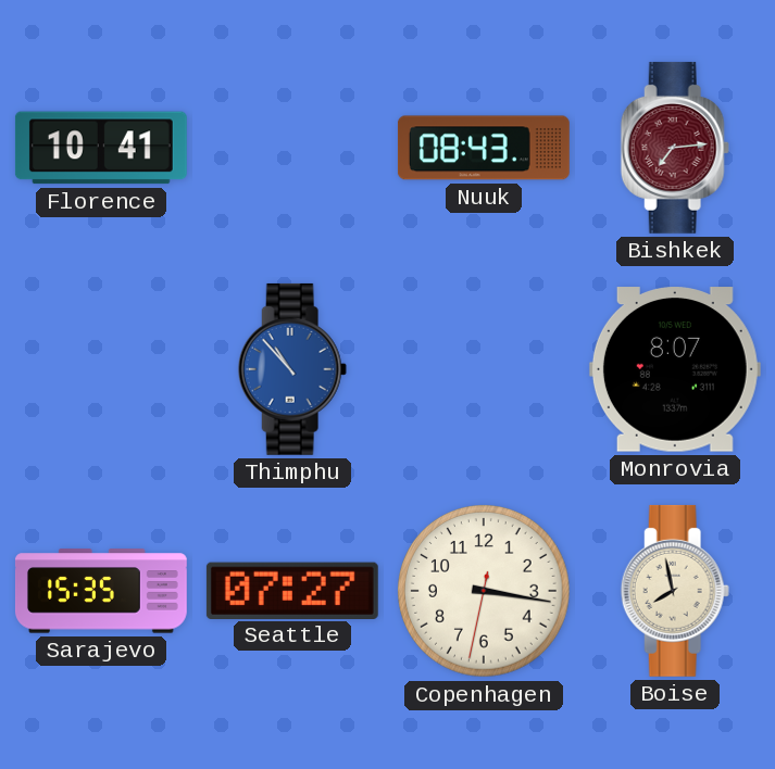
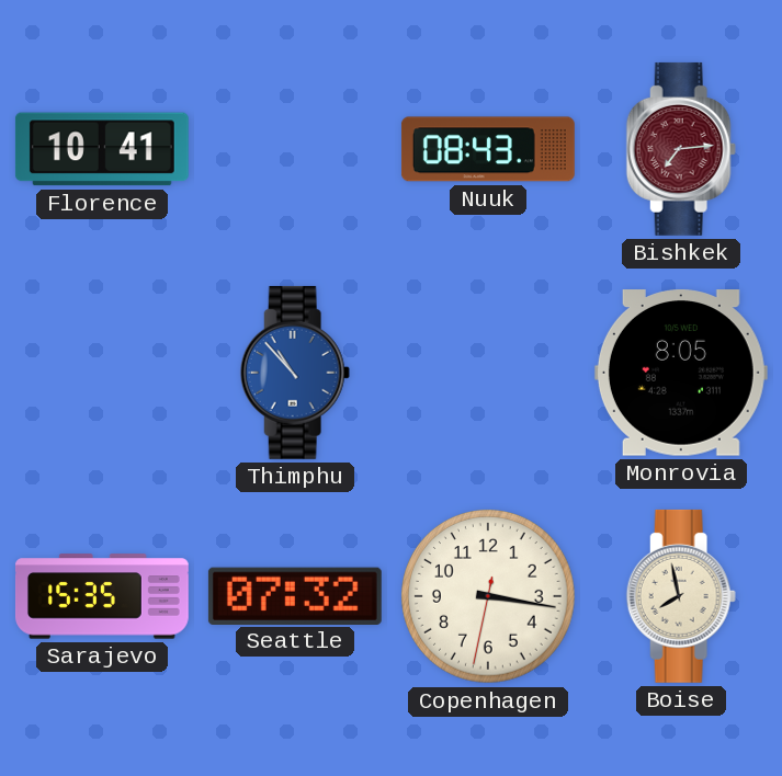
Monrovia: 8:07 -> 8:05 (681, 373)
Seattle: 07:27 -> 07:32 (295, 595)
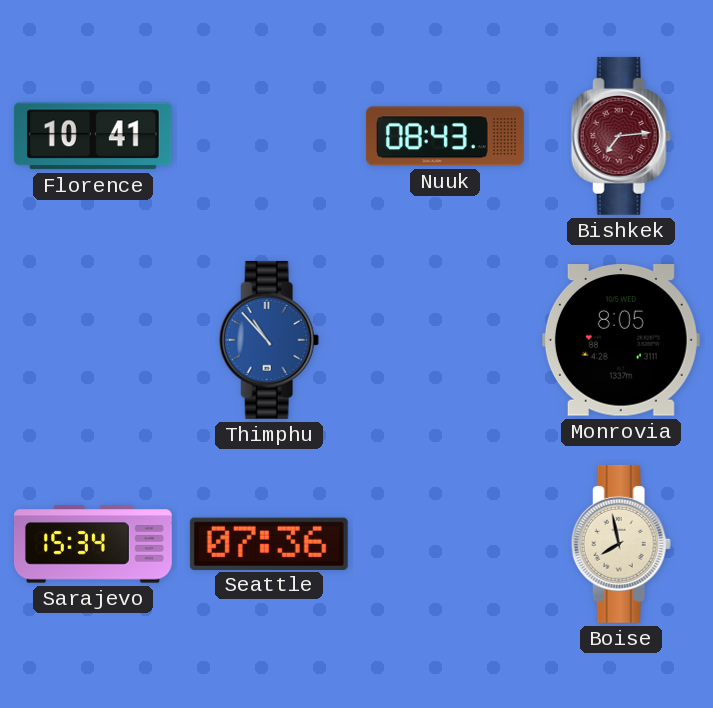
Sarajevo: 15:35 -> 15:34 (93, 544)
Seattle: 07:32 -> 07:36 (269, 543)
Copenhagen: 3:16 -> none (489, 597)
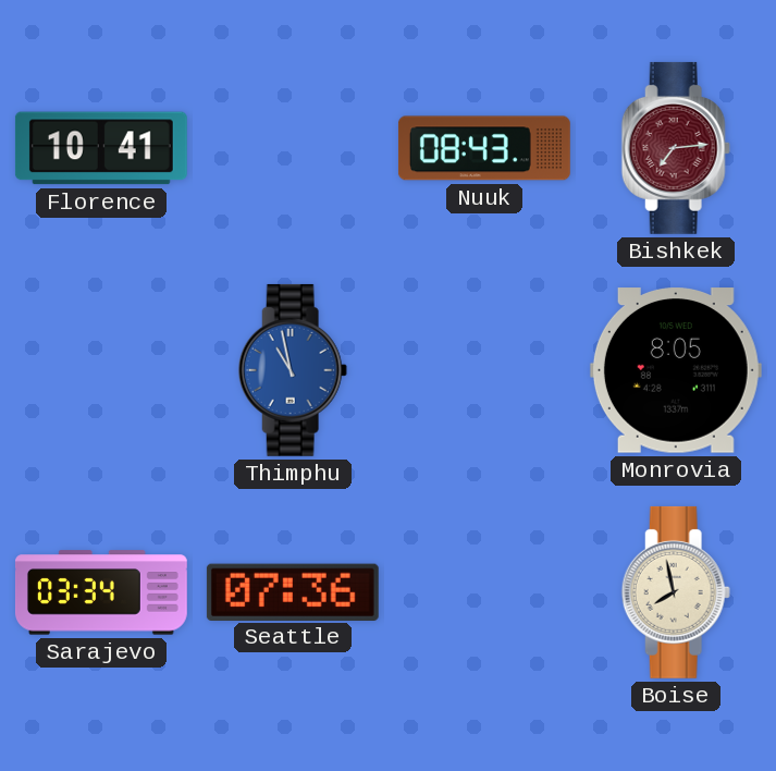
Thimphu: 10:53 -> 10:58 (293, 370)
Sarajevo: 15:34 -> 03:34 (101, 592)
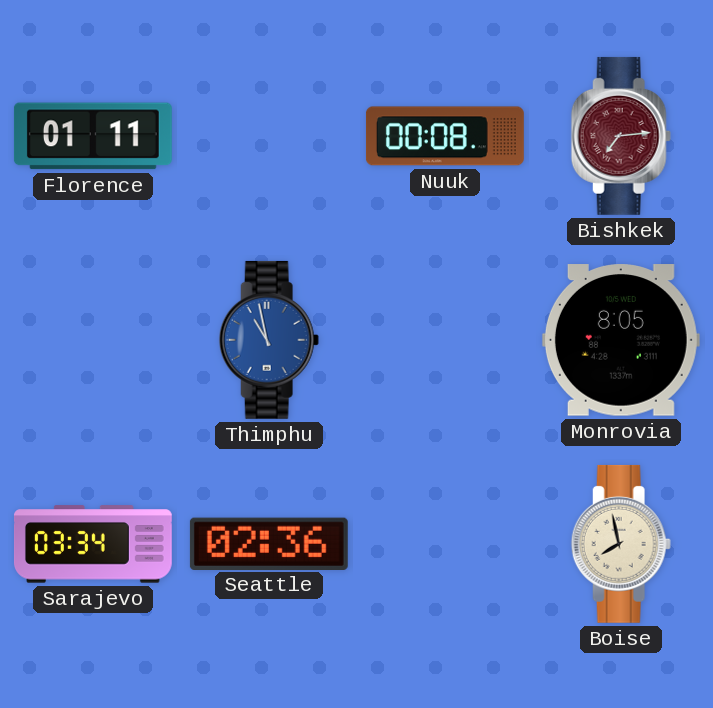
Florence: 10:41 -> 01:11 (93, 136)
Nuuk: 08:43 -> 00:08 (445, 136)
Seattle: 07:36 -> 02:36 (269, 543)
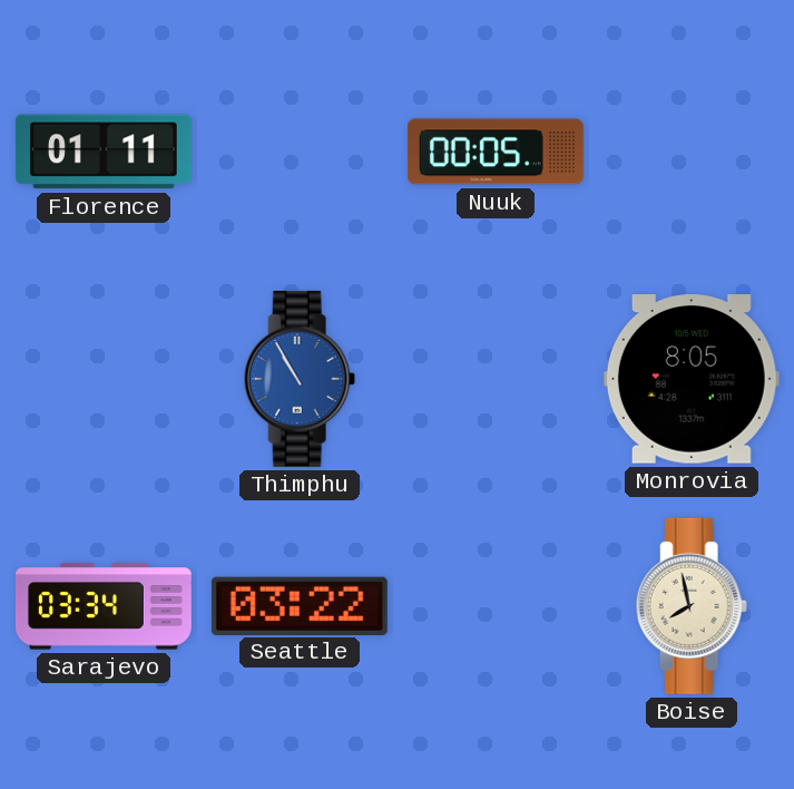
Nuuk: 00:08 -> 00:05 (496, 152)
Bishkek: 7:14 -> none (621, 136)
Thimphu: 10:58 -> 10:55 (300, 379)
Seattle: 02:36 -> 03:22 (300, 605)
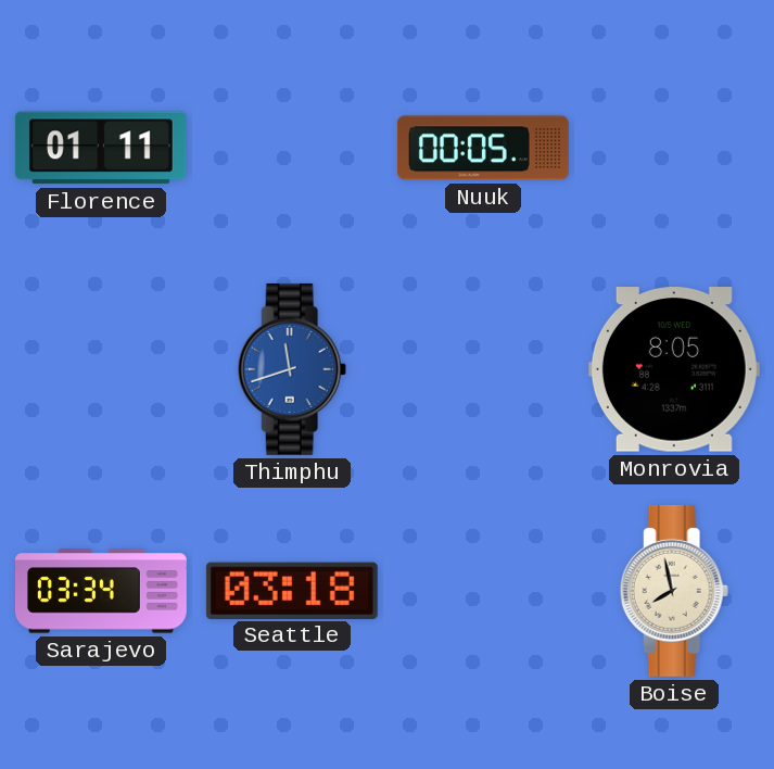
Thimphu: 10:55 -> 11:42 (292, 369)
Seattle: 03:22 -> 03:18 (292, 590)
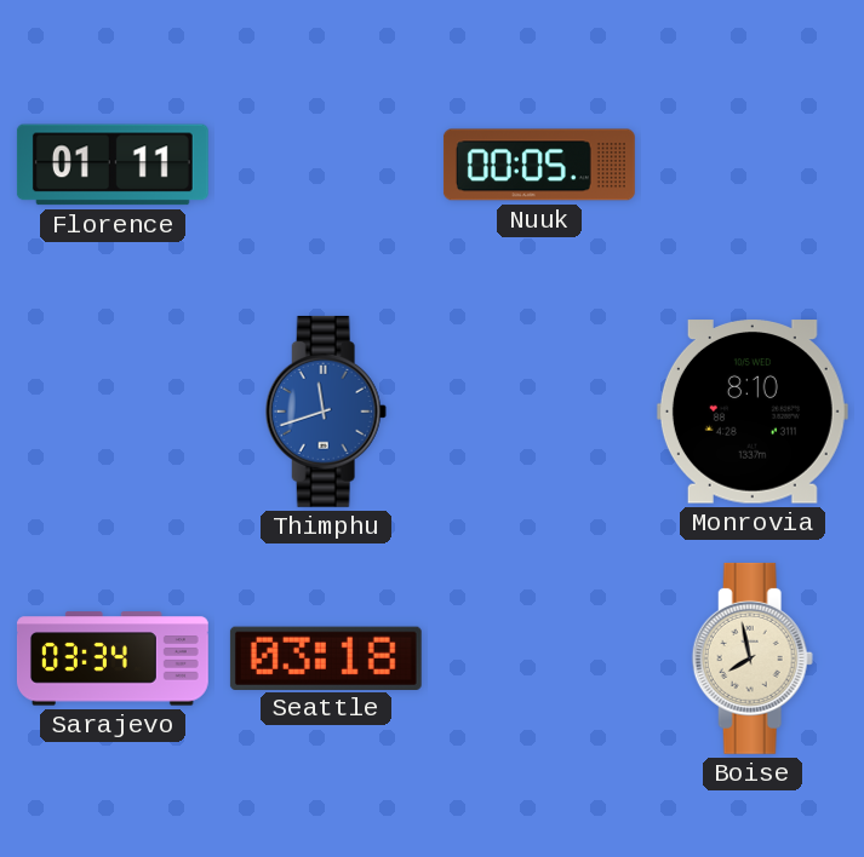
Monrovia: 8:05 -> 8:10 (753, 412)
